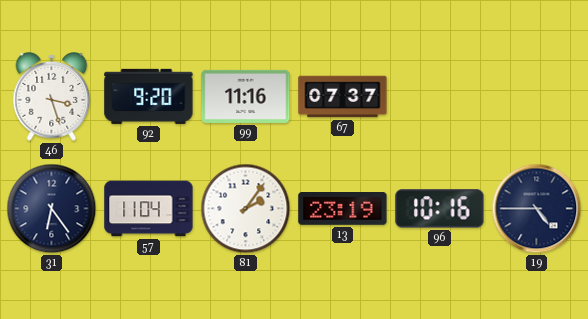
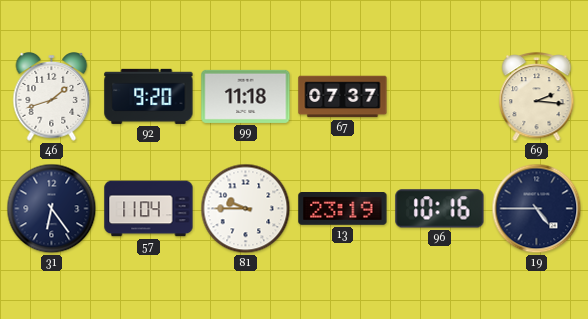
46: 3:27 -> 1:42 (52, 97)
99: 11:16 -> 11:18 (246, 96)
69: none -> 2:16 (537, 98)
81: 2:06 -> 9:45 (246, 209)
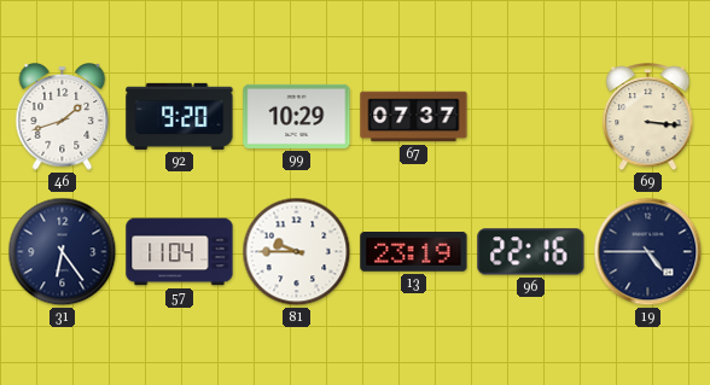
99: 11:18 -> 10:29 (297, 116)
69: 2:16 -> 3:16 (648, 118)
96: 10:16 -> 22:16 (531, 252)
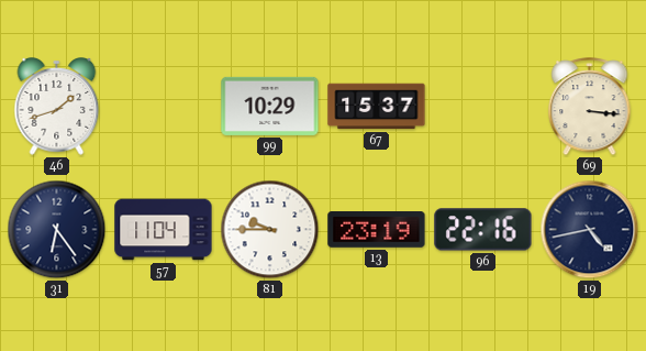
92: 9:20 -> none (180, 116)
67: 07:37 -> 15:37 (377, 107)
19: 4:45 -> 4:43 (590, 230)
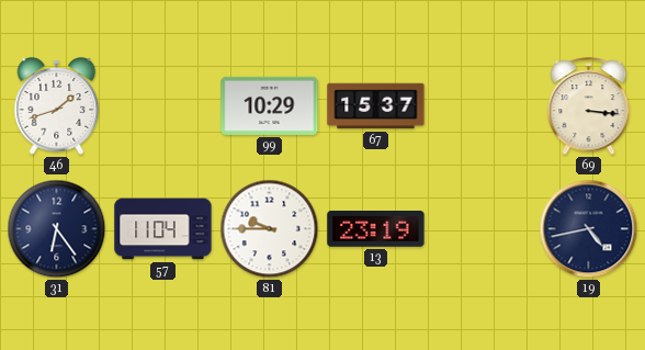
96: 22:16 -> none (483, 230)
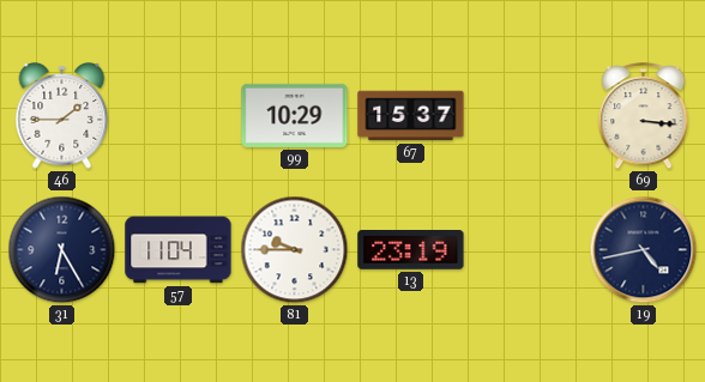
46: 1:42 -> 1:45 (62, 116)
31: 6:24 -> 6:25 (62, 250)
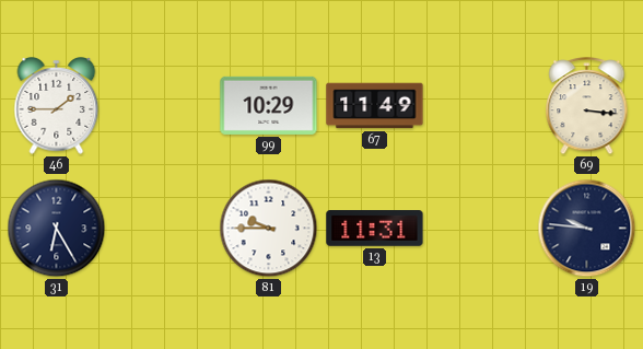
67: 15:37 -> 11:49 (375, 106)
57: 11:04 -> none (179, 250)
13: 23:19 -> 11:31 (375, 229)
19: 4:43 -> 9:46 (587, 229)
